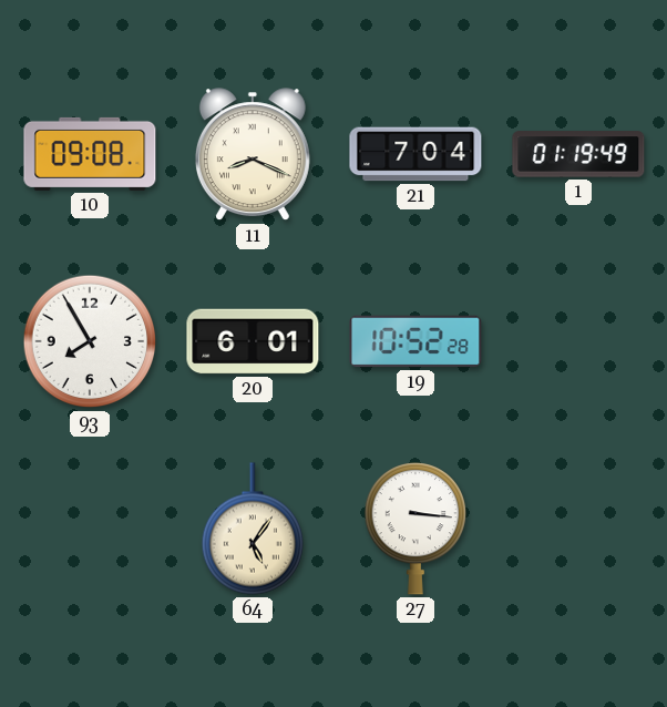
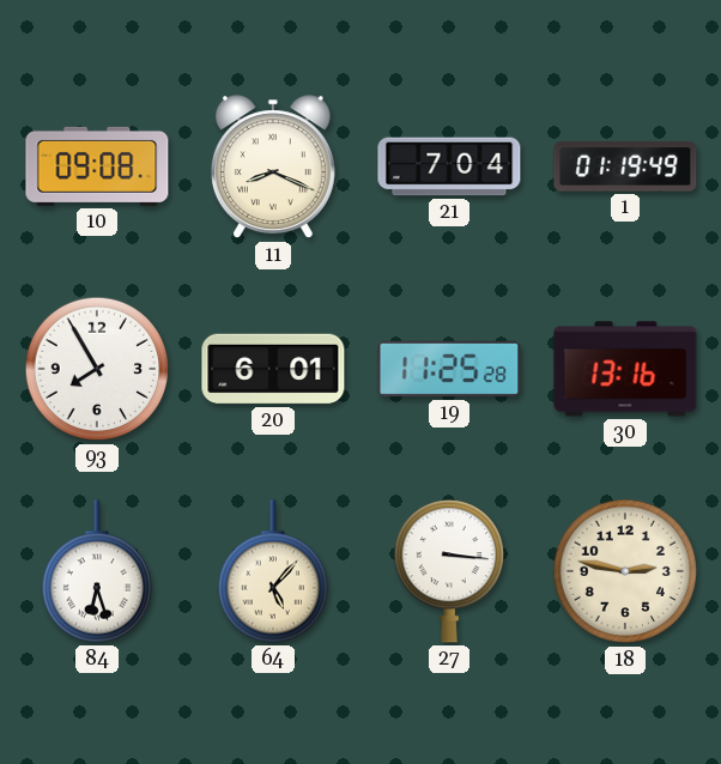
19: 10:52 -> 11:25 (449, 369)
30: none -> 13:16 (625, 369)
84: none -> 6:27 (96, 571)
64: 5:06 -> 5:07 (272, 571)
18: none -> 2:47 (625, 571)
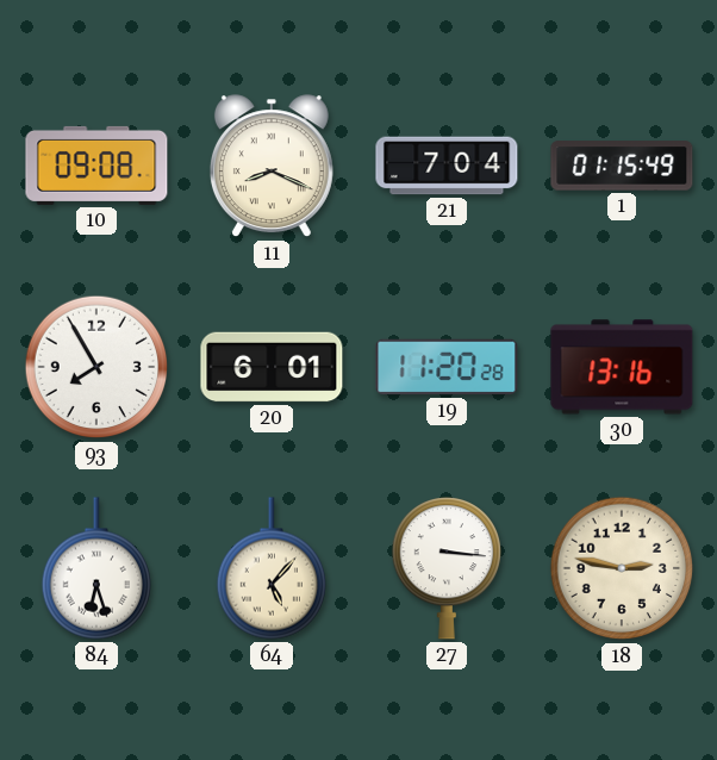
1: 01:19 -> 01:15 (622, 166)
19: 11:25 -> 11:20 (447, 367)
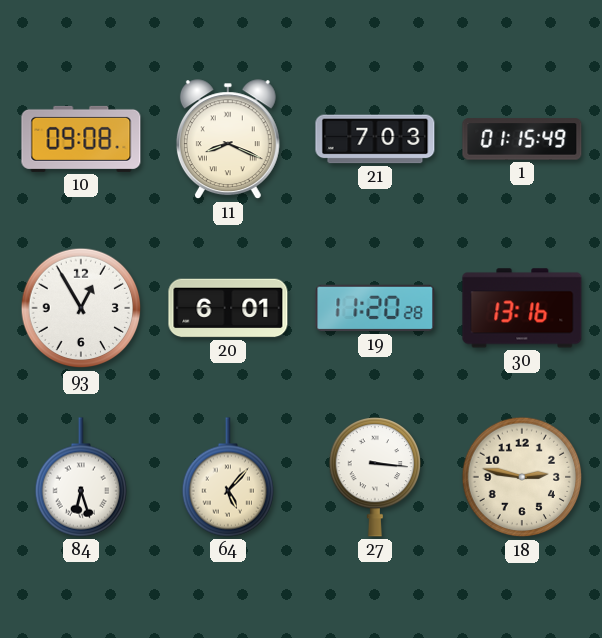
21: 7:04 -> 7:03 (375, 139)
93: 7:55 -> 12:55 (81, 308)
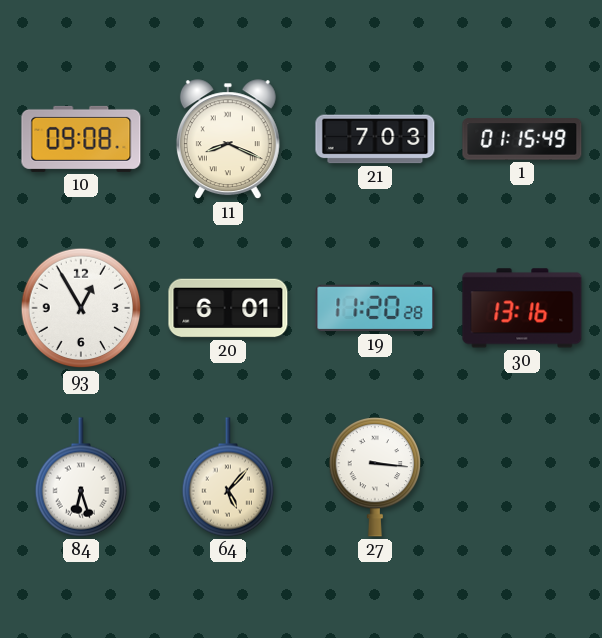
18: 2:47 -> none (522, 477)
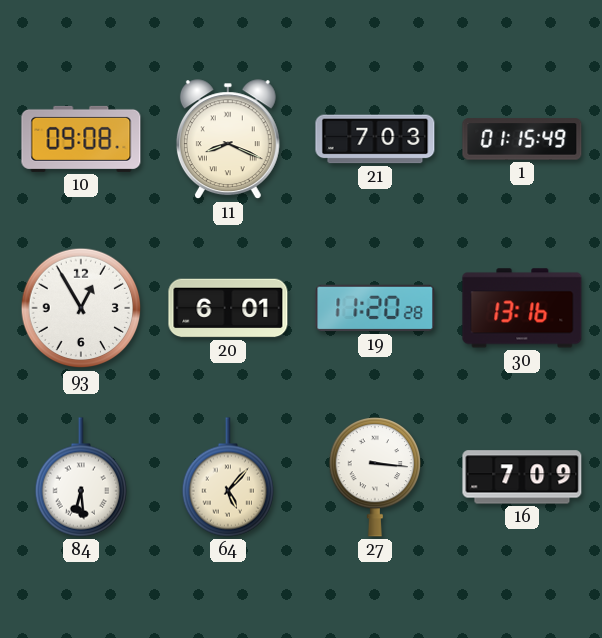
84: 6:27 -> 6:29 (80, 477)
16: none -> 7:09 (522, 477)
